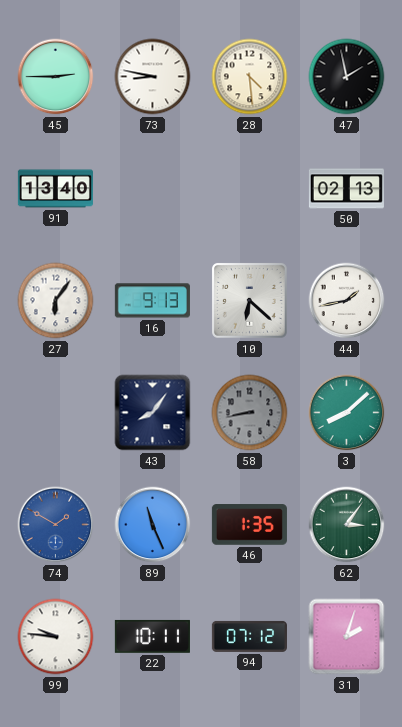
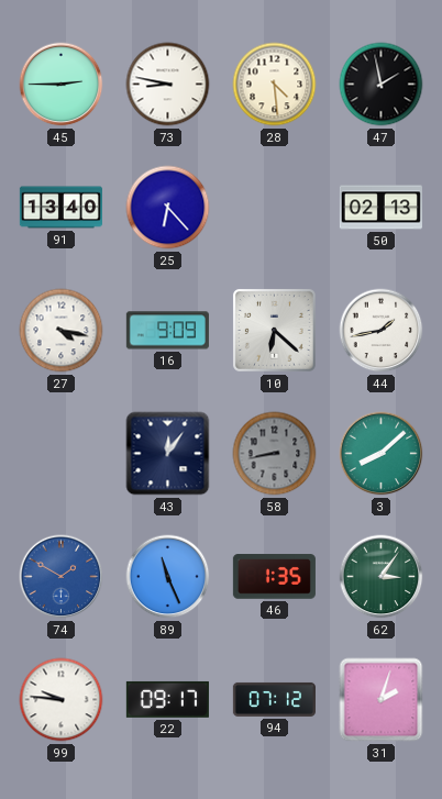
25: none -> 6:23 (168, 208)
27: 6:06 -> 4:17 (62, 331)
16: 9:13 -> 9:09 (167, 331)
43: 8:06 -> 12:06 (168, 454)
22: 10:11 -> 09:17 (167, 699)
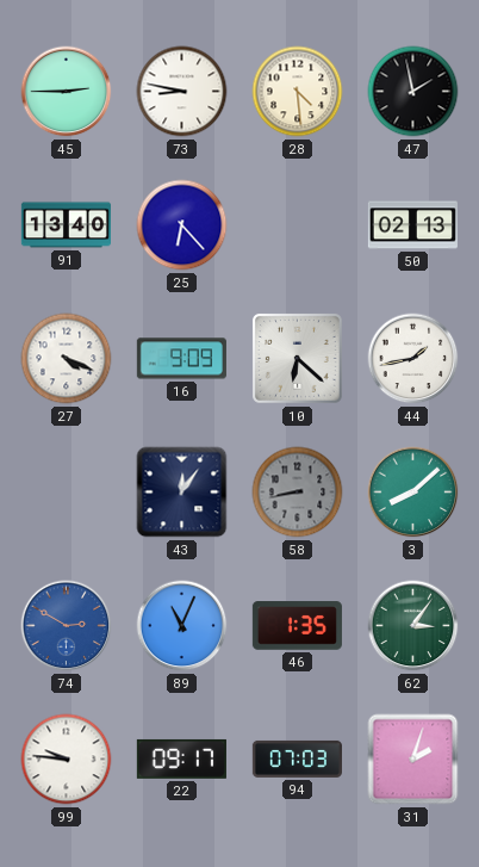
27: 4:17 -> 4:19 (67, 359)
74: 1:50 -> 2:50 (67, 626)
89: 11:26 -> 11:04 (182, 626)
94: 07:12 -> 07:03 (297, 758)
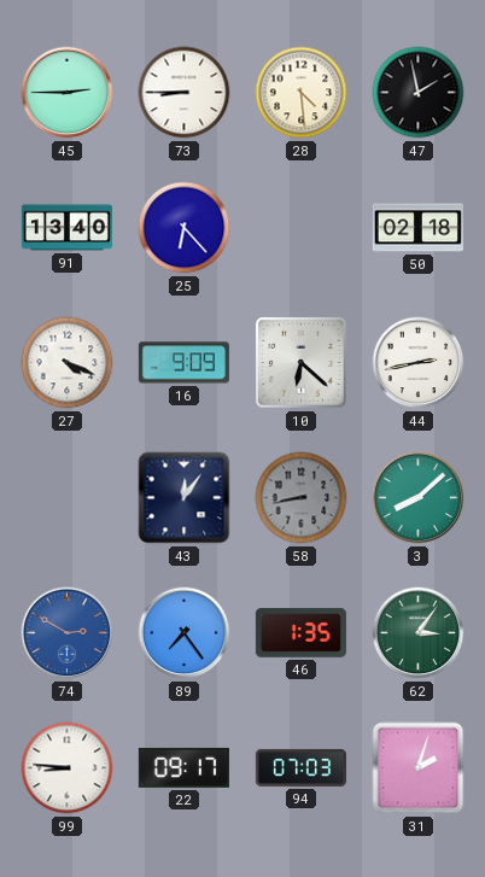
73: 8:47 -> 8:45 (185, 93)
50: 02:13 -> 02:18 (417, 228)
44: 1:43 -> 2:43 (419, 363)
89: 11:04 -> 7:24 (185, 633)
99: 9:46 -> 8:46 (68, 768)
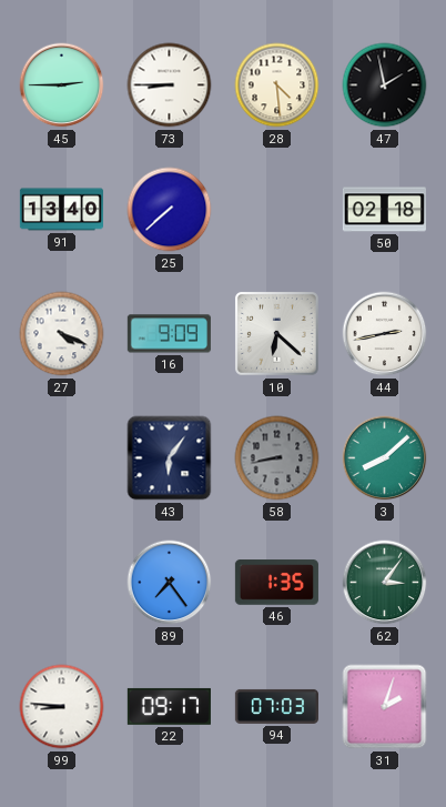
25: 6:23 -> 7:38 (170, 210)
43: 12:06 -> 6:06 (170, 458)
74: 2:50 -> none (68, 633)
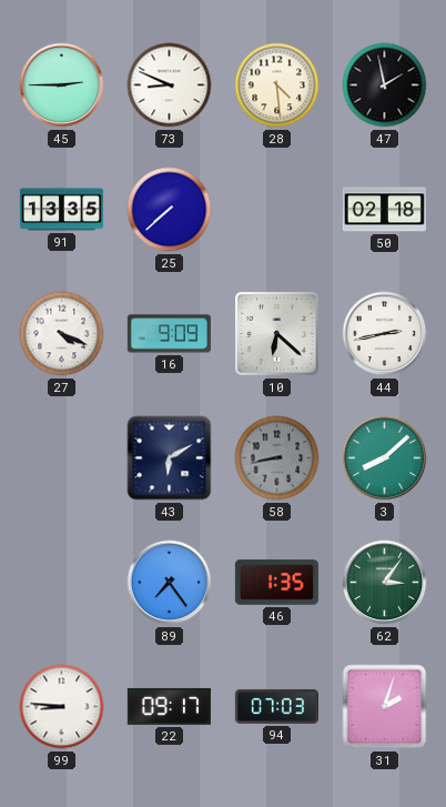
73: 8:45 -> 8:49 (170, 85)
91: 13:40 -> 13:35 (61, 210)
43: 6:06 -> 6:10 (170, 458)
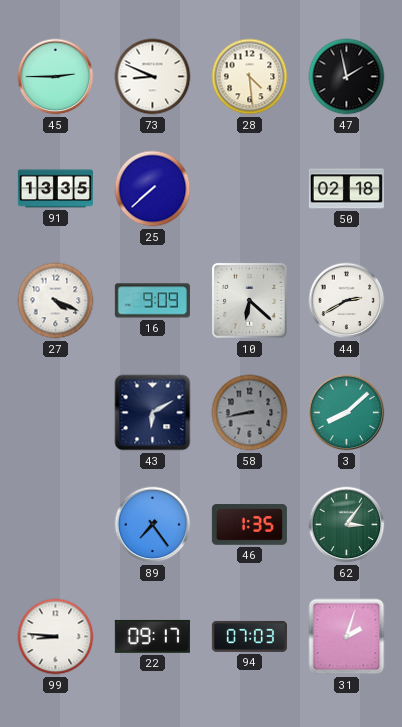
44: 2:43 -> 2:40 (347, 301)
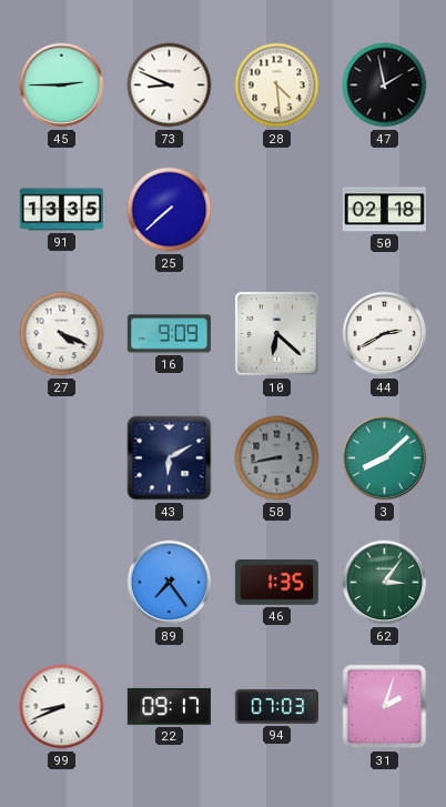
99: 8:46 -> 8:41 (62, 707)
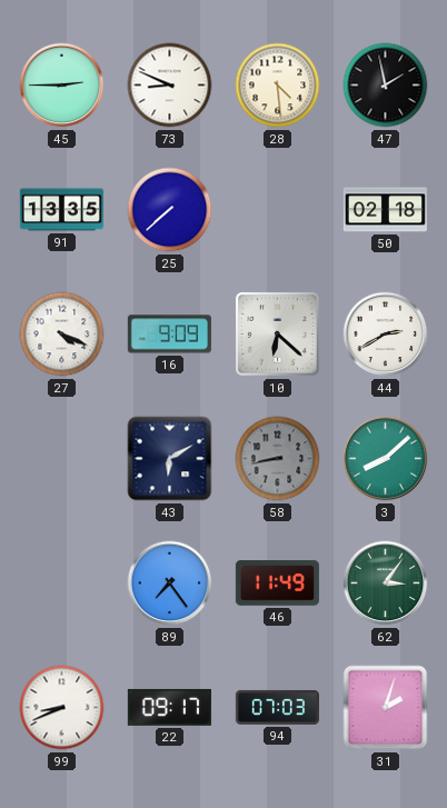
46: 1:35 -> 11:49 (277, 583)
